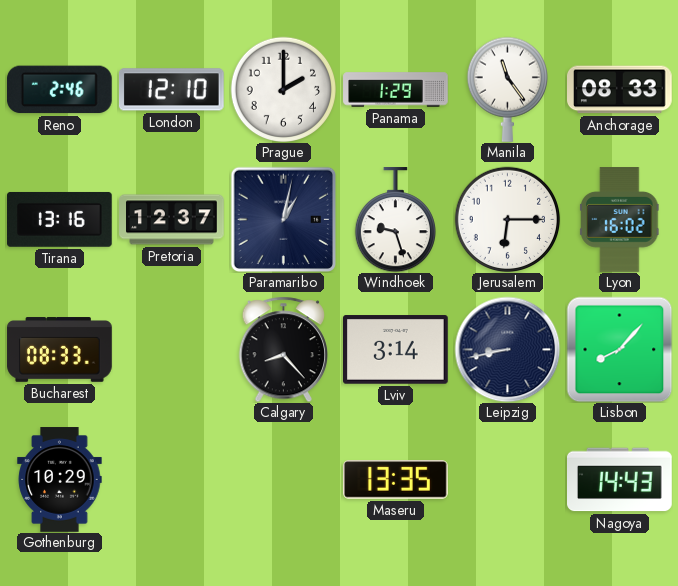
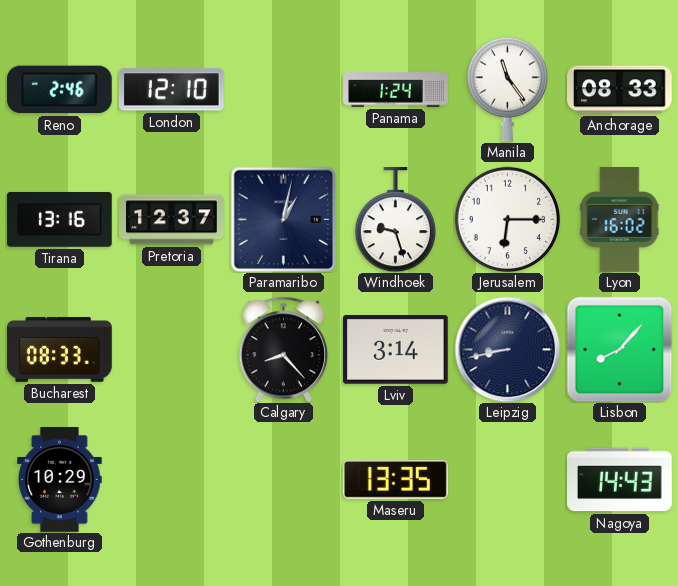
Prague: 2:00 -> none (283, 89)
Panama: 1:29 -> 1:24 (396, 90)
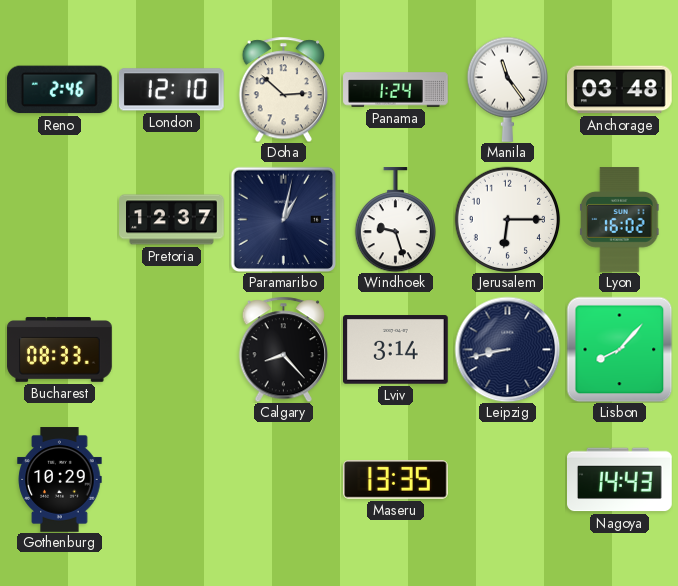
Doha: none -> 2:52 (283, 89)
Anchorage: 08:33 -> 03:48 (620, 90)
Tirana: 13:16 -> none (60, 219)
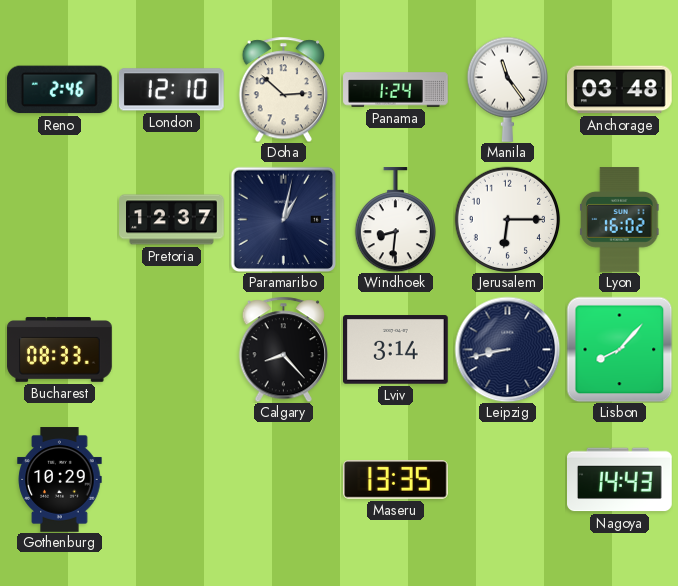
Windhoek: 9:27 -> 8:31 (395, 220)
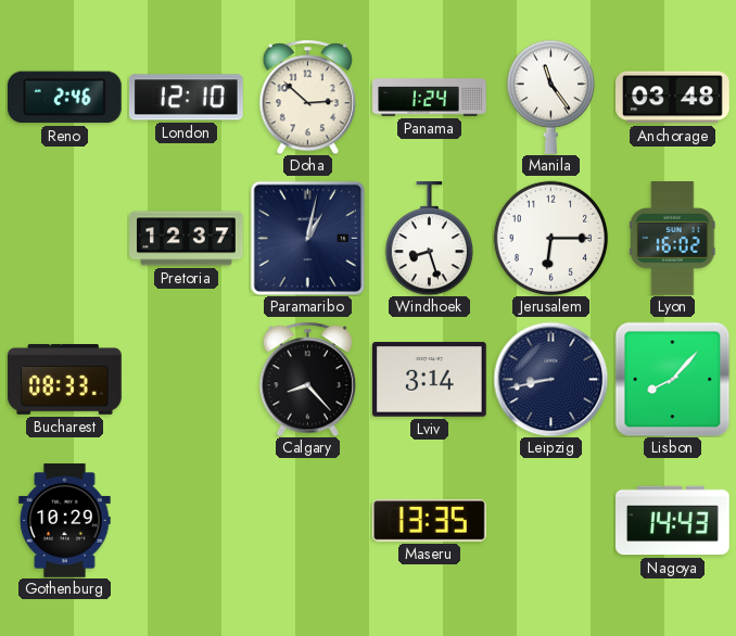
Windhoek: 8:31 -> 8:27 (429, 239)
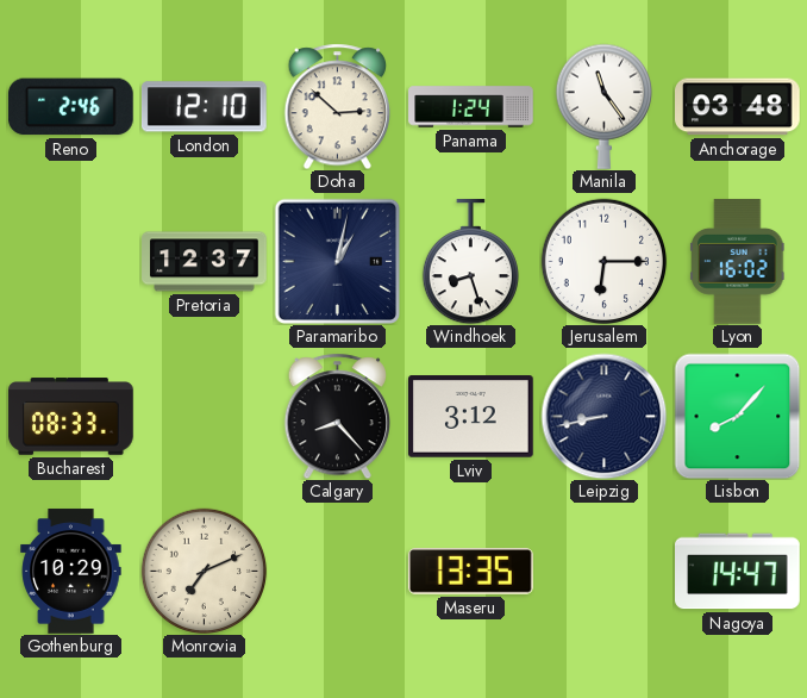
Lviv: 3:14 -> 3:12 (471, 417)
Monrovia: none -> 7:11 (204, 571)
Nagoya: 14:43 -> 14:47 (738, 572)
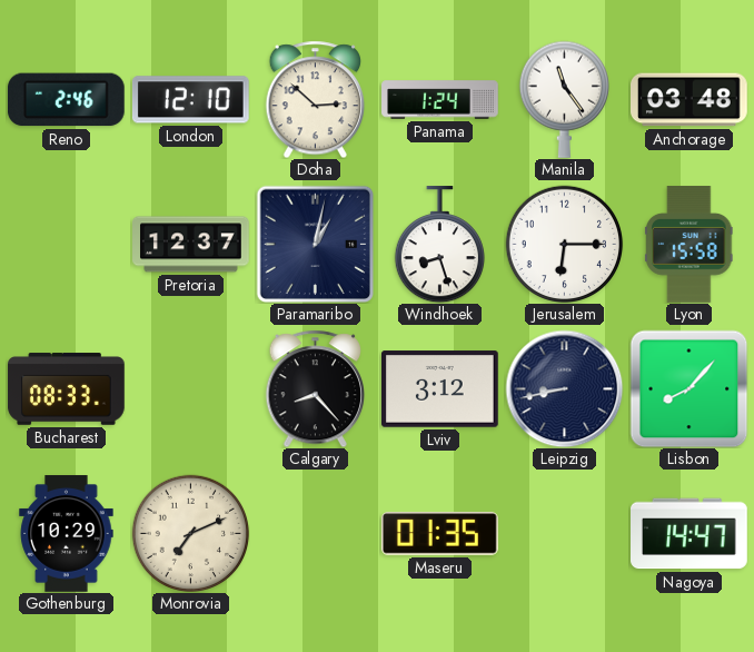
Lyon: 16:02 -> 15:58 (689, 245)
Maseru: 13:35 -> 01:35 (440, 534)
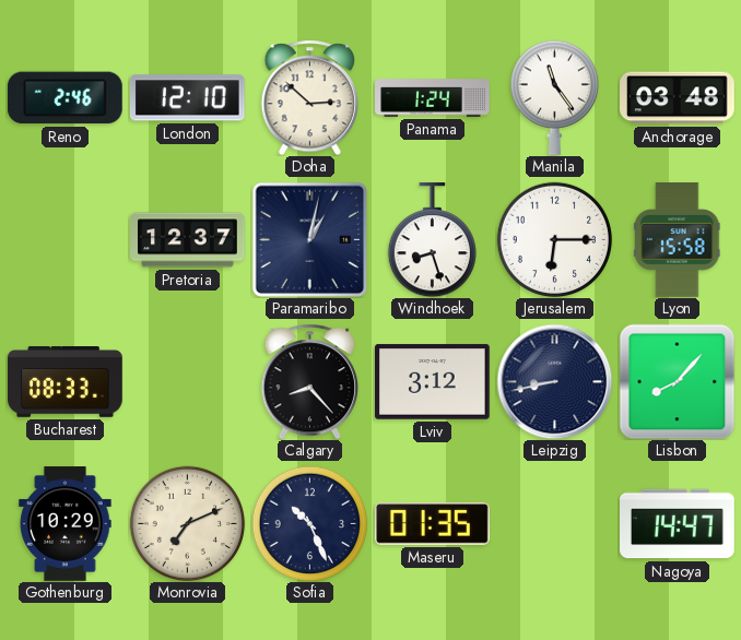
Sofia: none -> 10:26 (309, 523)
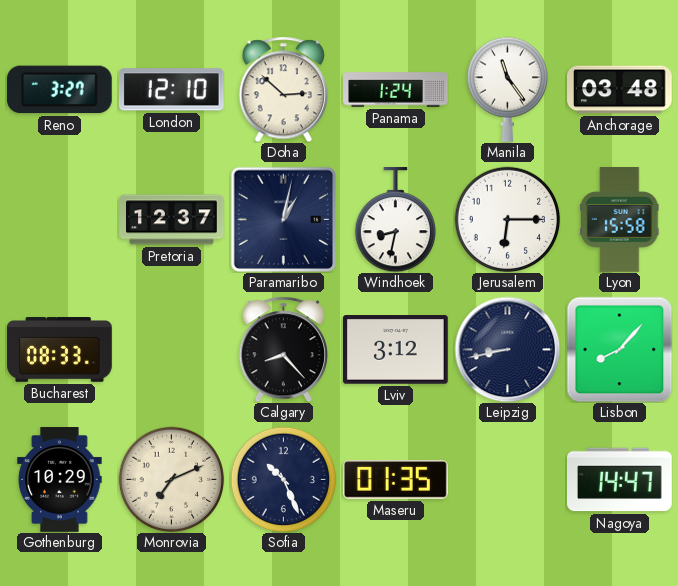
Reno: 2:46 -> 3:27 (59, 90)
Windhoek: 8:27 -> 8:32 (395, 220)
